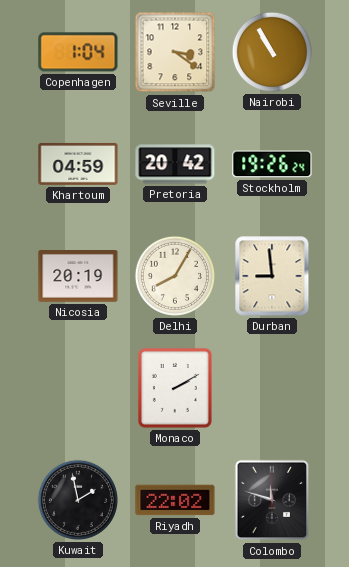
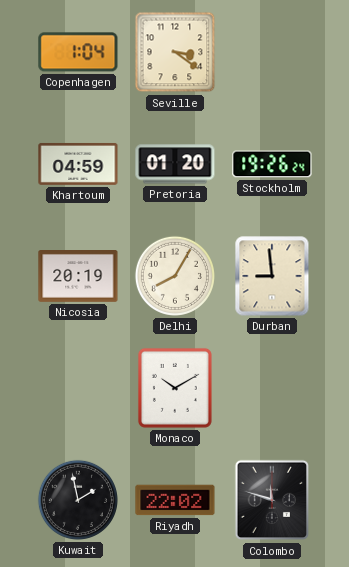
Nairobi: 10:55 -> none (272, 52)
Pretoria: 20:42 -> 01:20 (175, 164)
Monaco: 2:10 -> 10:10 (175, 388)
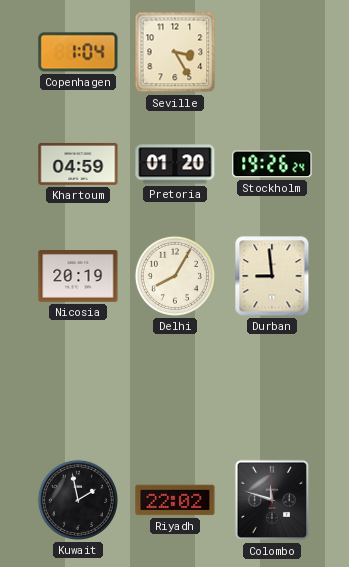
Seville: 3:21 -> 3:25 (175, 52)
Monaco: 10:10 -> none (175, 388)
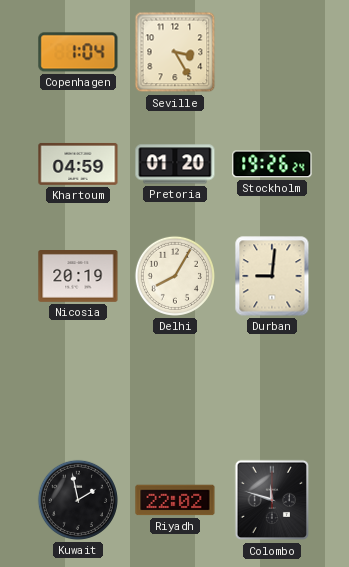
Durban: 8:59 -> 9:01 (272, 276)
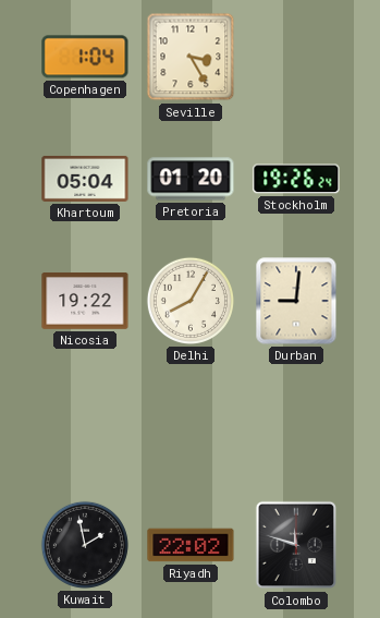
Khartoum: 04:59 -> 05:04 (85, 179)
Nicosia: 20:19 -> 19:22 (85, 302)
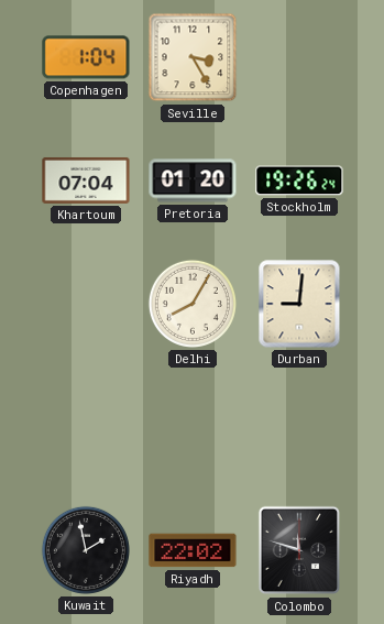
Khartoum: 05:04 -> 07:04 (86, 180)
Nicosia: 19:22 -> none (85, 302)
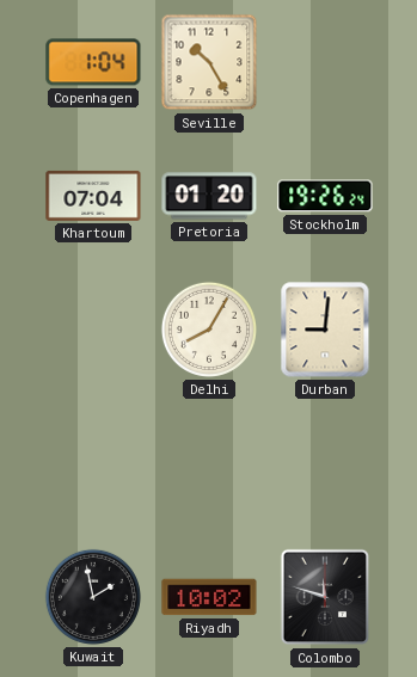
Seville: 3:25 -> 10:25 (209, 62)
Riyadh: 22:02 -> 10:02 (209, 597)
